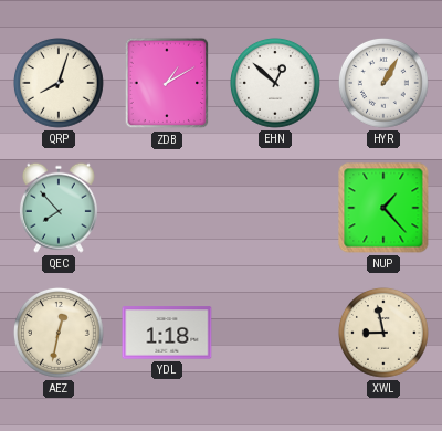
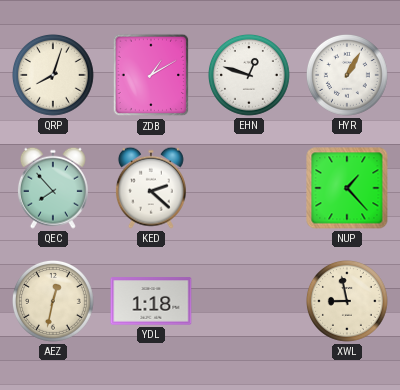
EHN: 12:52 -> 12:48 (250, 76)
KED: none -> 2:22 (151, 188)
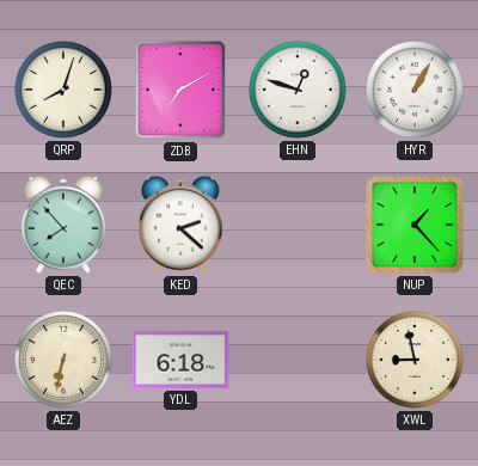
ZDB: 1:10 -> 7:10 (180, 90)
AEZ: 12:32 -> 6:32 (65, 361)
YDL: 1:18 -> 6:18 (180, 360)
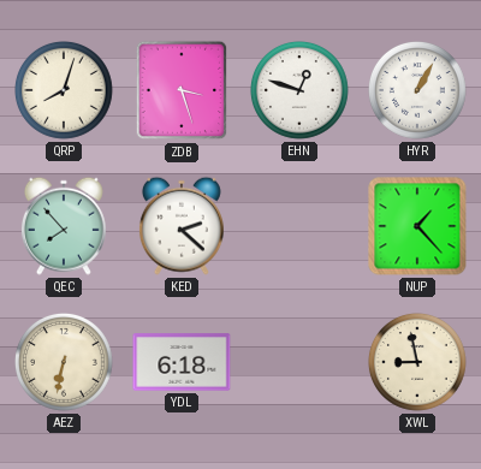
ZDB: 7:10 -> 3:27 (182, 90)
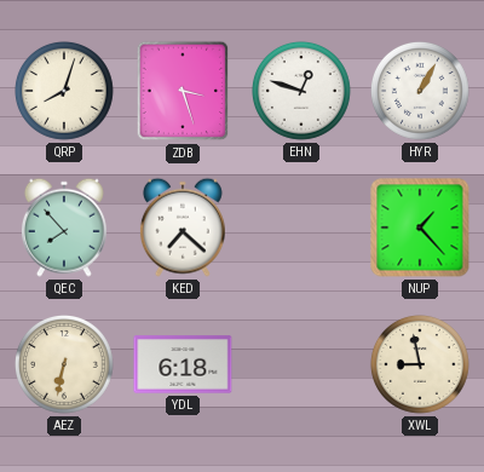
KED: 2:22 -> 7:22 (183, 228)
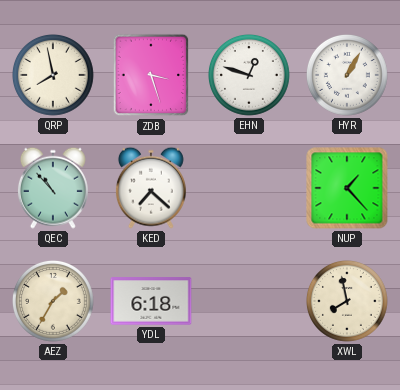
QRP: 8:03 -> 7:58 (54, 76)
QEC: 7:53 -> 10:53 (53, 188)
AEZ: 6:32 -> 1:35 (54, 302)
XWL: 8:58 -> 7:58 (348, 302)
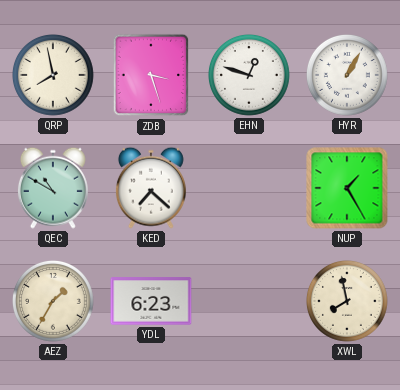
QEC: 10:53 -> 10:50 (53, 188)
NUP: 1:23 -> 1:25 (347, 188)
YDL: 6:18 -> 6:23 (151, 301)
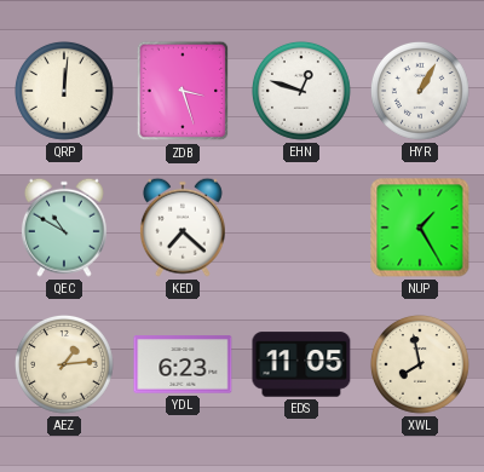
QRP: 7:58 -> 12:01 (65, 92)
AEZ: 1:35 -> 1:14 (65, 365)
EDS: none -> 11:05 (301, 364)
